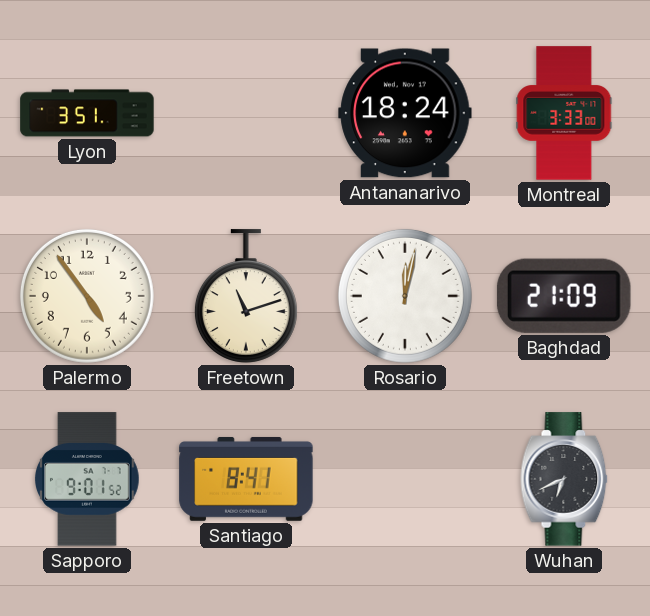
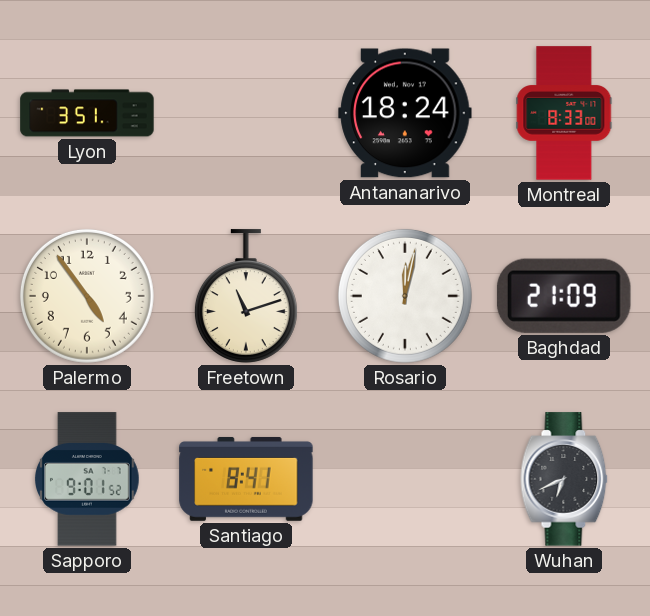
Montreal: 3:33 -> 8:33 (564, 113)
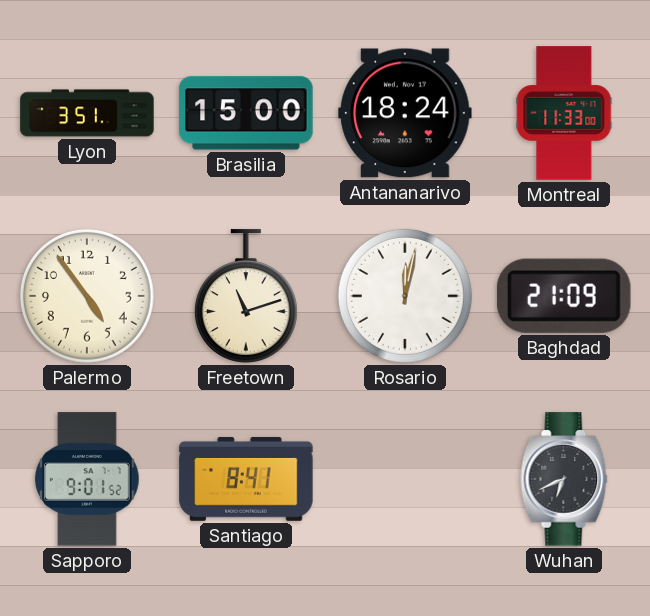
Brasilia: none -> 15:00 (246, 113)
Montreal: 8:33 -> 11:33 (564, 113)
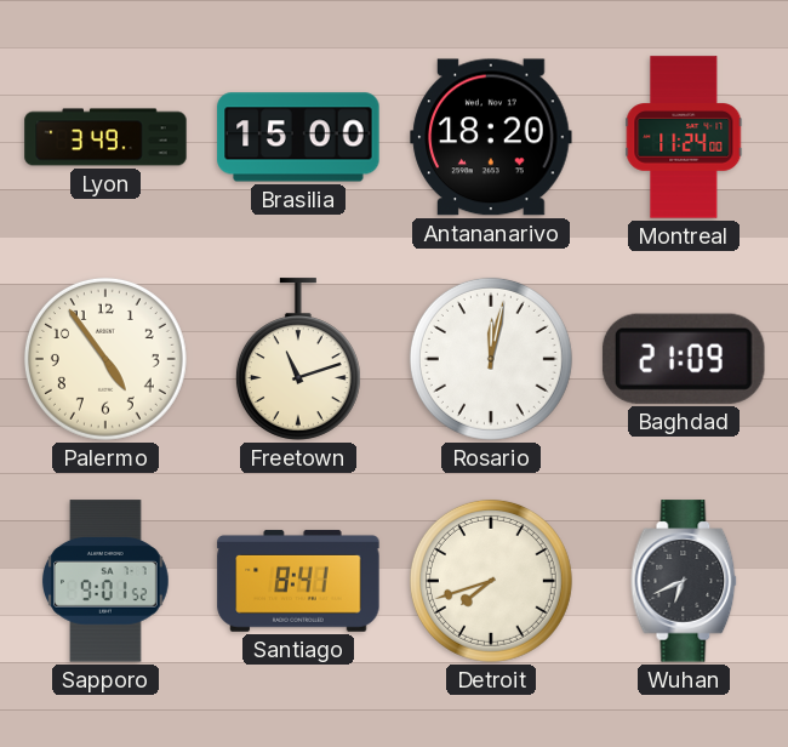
Lyon: 3:51 -> 3:49 (105, 137)
Antananarivo: 18:24 -> 18:20 (491, 137)
Montreal: 11:33 -> 11:24 (684, 137)
Detroit: none -> 7:42 (491, 581)
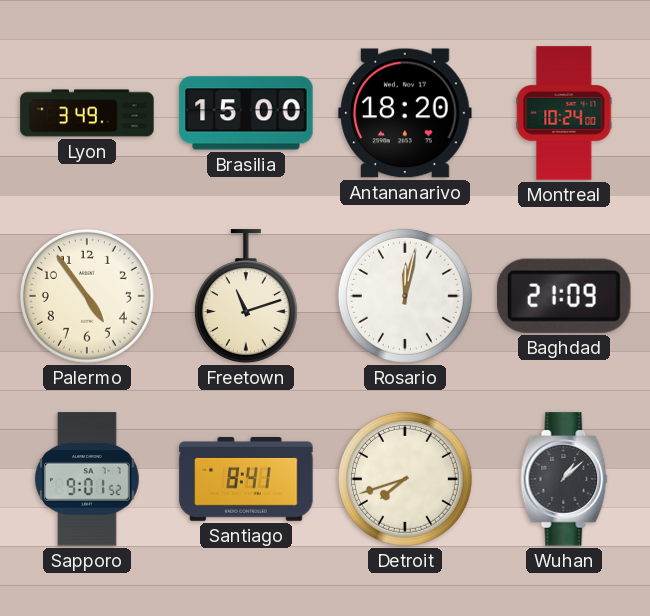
Montreal: 11:24 -> 10:24 (564, 113)
Wuhan: 6:41 -> 1:08 (564, 479)
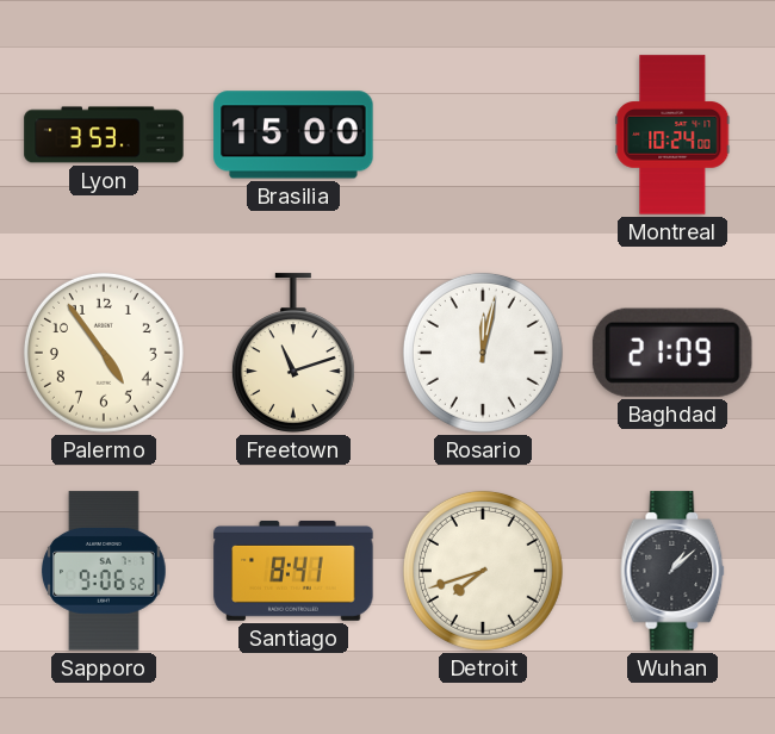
Lyon: 3:49 -> 3:53 (104, 135)
Antananarivo: 18:20 -> none (405, 113)
Sapporo: 9:01 -> 9:06 (104, 571)
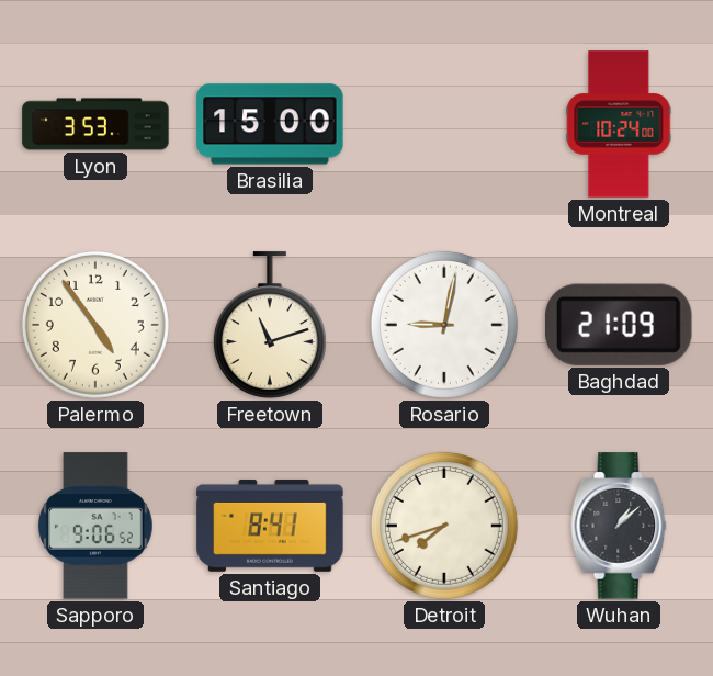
Rosario: 12:02 -> 9:02 (444, 325)
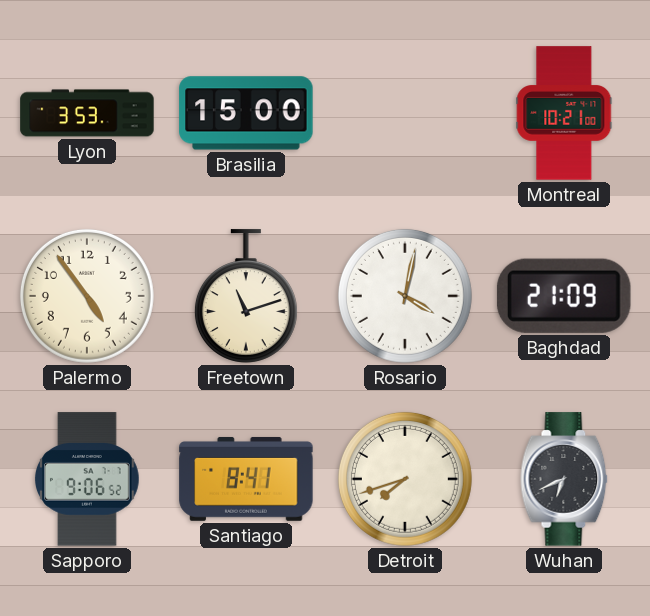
Montreal: 10:24 -> 10:21 (564, 113)
Rosario: 9:02 -> 4:02 (405, 296)
Wuhan: 1:08 -> 6:41 (564, 479)
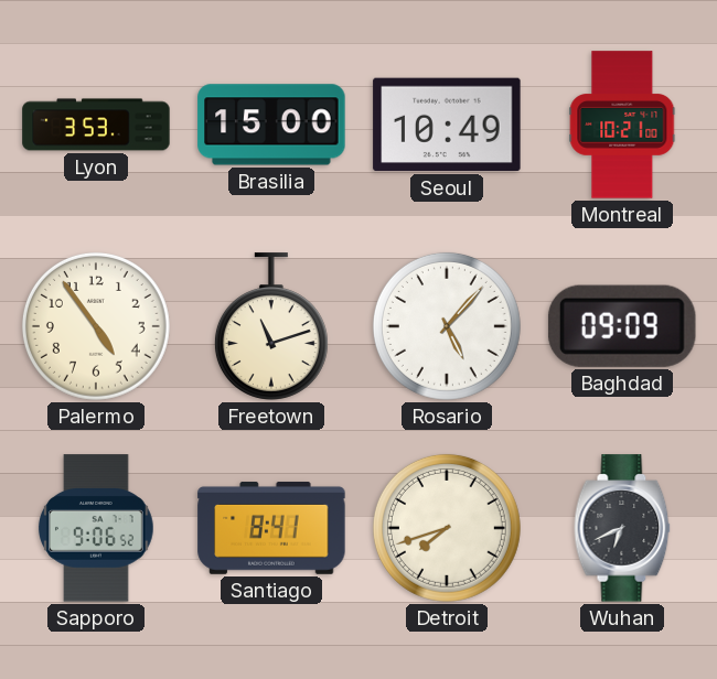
Seoul: none -> 10:49 (447, 125)
Rosario: 4:02 -> 5:07 (447, 326)
Baghdad: 21:09 -> 09:09 (622, 326)
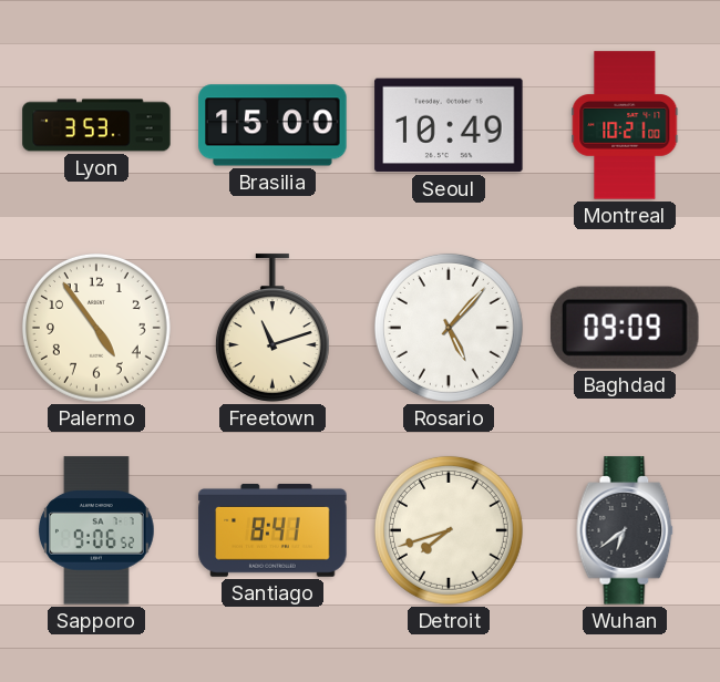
Wuhan: 6:41 -> 6:39 (625, 530)
